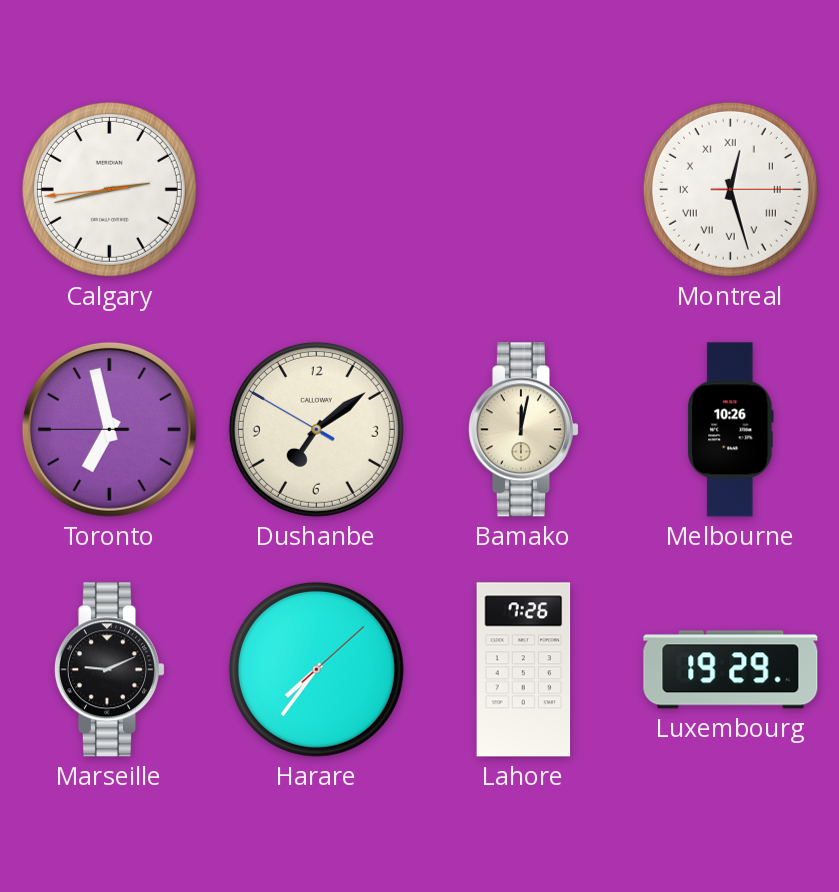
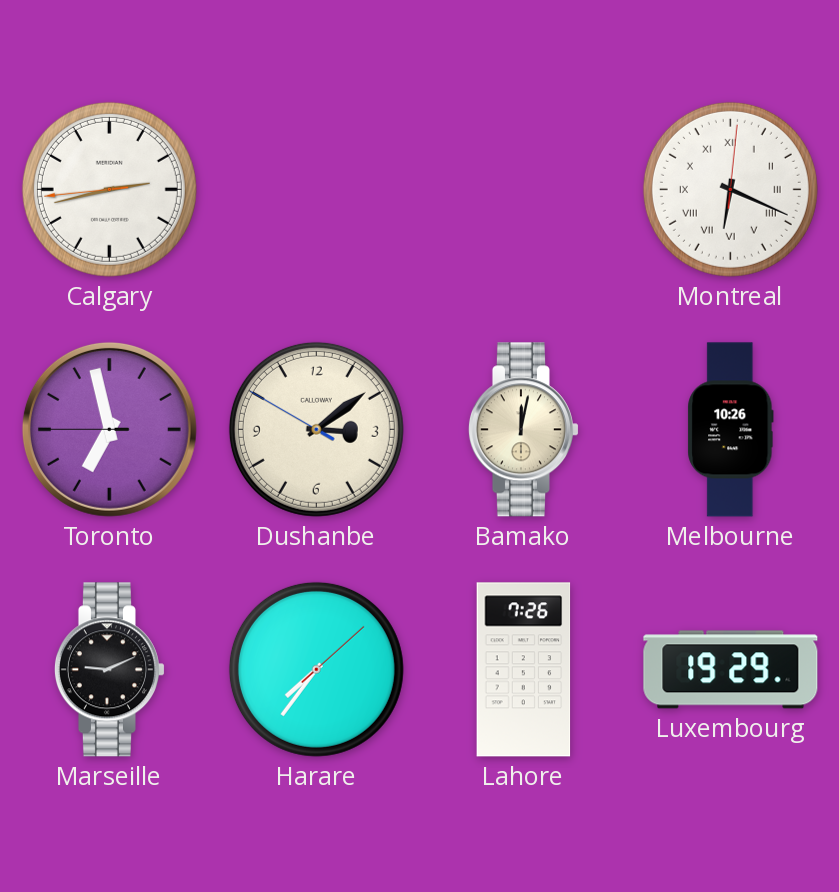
Montreal: 12:27 -> 6:19 (730, 189)
Dushanbe: 7:08 -> 3:08 (316, 429)
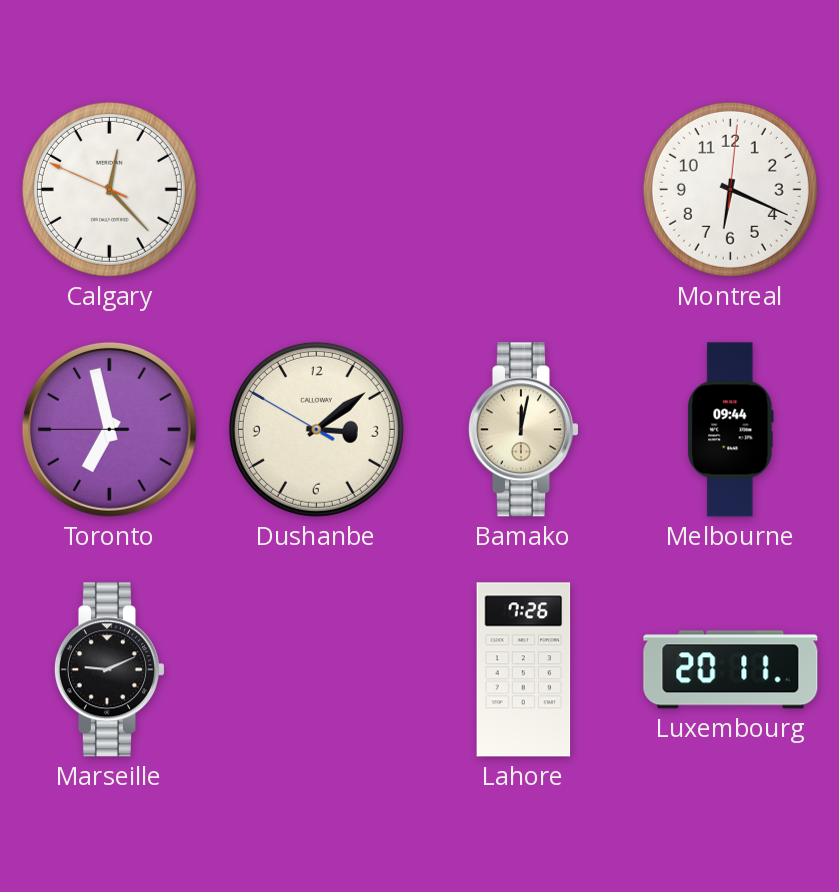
Calgary: 2:42 -> 12:22 (109, 189)
Montreal numerals: Roman -> Arabic (730, 189)
Melbourne: 10:26 -> 09:44 (731, 430)
Harare: 7:36 -> none (316, 669)
Luxembourg: 19:29 -> 20:11 (731, 670)
